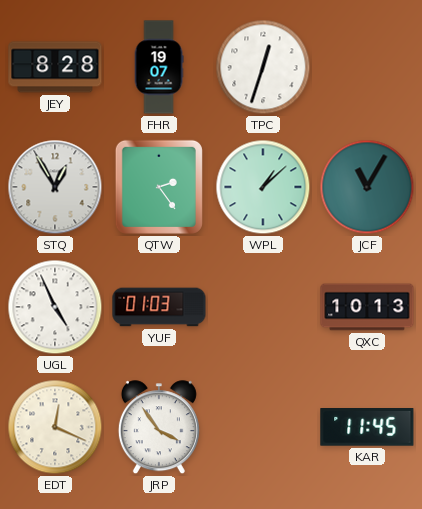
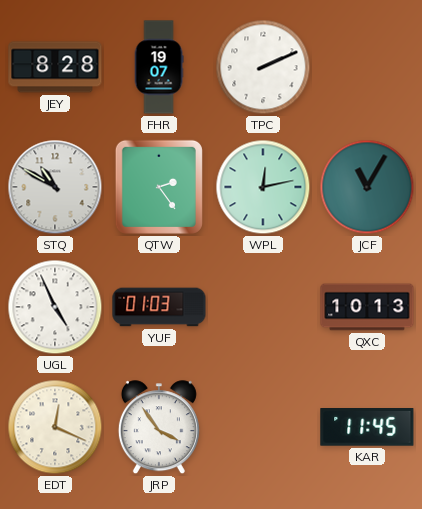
TPC: 12:33 -> 2:11 (263, 67)
STQ: 12:55 -> 10:50 (55, 187)
WPL: 1:08 -> 12:13 (263, 187)
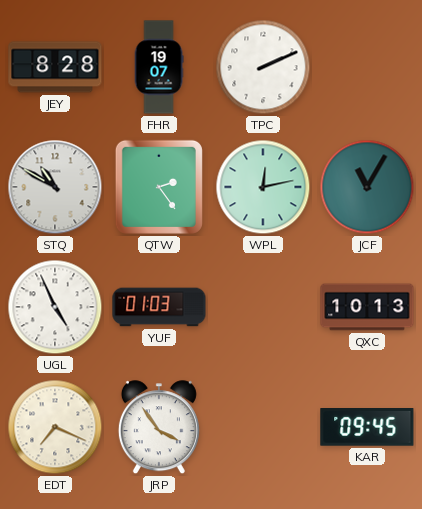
EDT: 12:19 -> 7:19 (55, 427)
KAR: 11:45 -> 09:45 (367, 428)
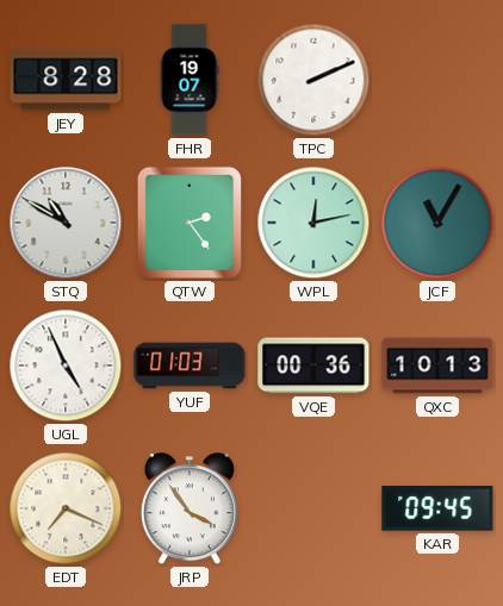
VQE: none -> 00:36 (313, 366)
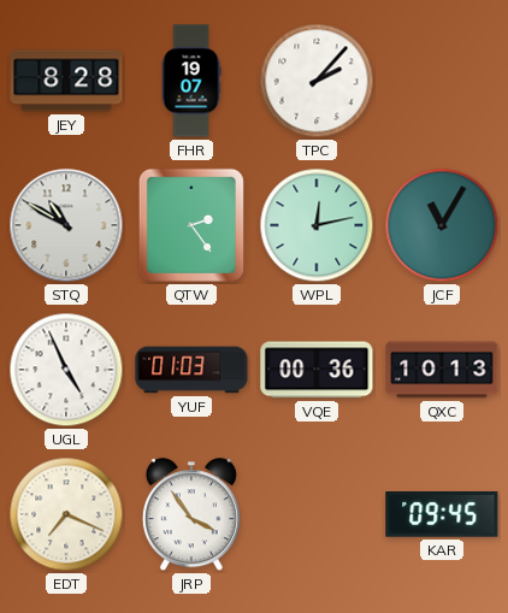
TPC: 2:11 -> 2:07 (317, 81)
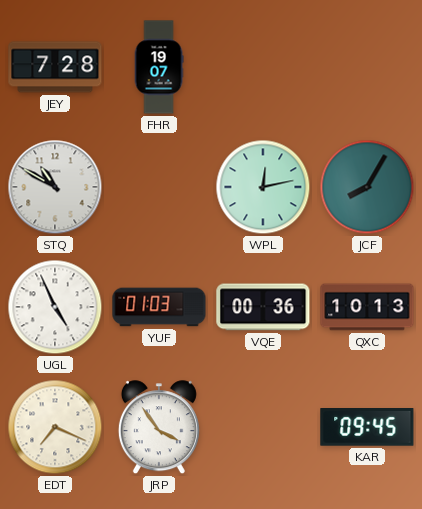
JEY: 8:28 -> 7:28 (55, 67)
TPC: 2:07 -> none (317, 81)
QTW: 2:24 -> none (191, 225)
JCF: 11:05 -> 8:05 (367, 187)
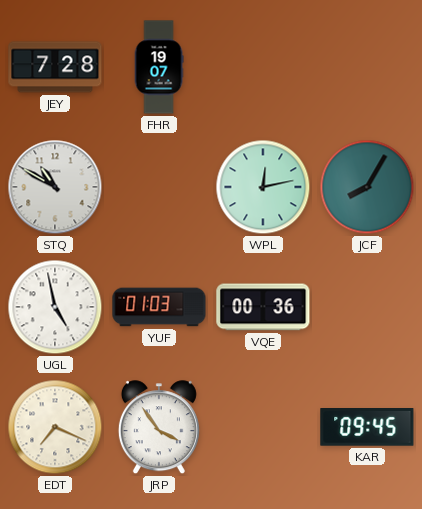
UGL: 4:56 -> 4:58 (55, 307)
QXC: 10:13 -> none (367, 307)
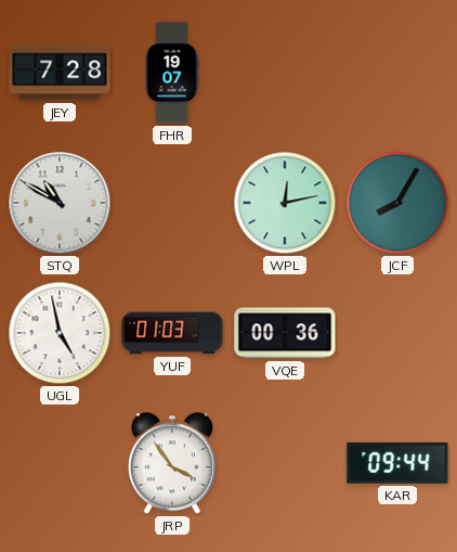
EDT: 7:19 -> none (55, 427)
KAR: 09:45 -> 09:44 (397, 464)
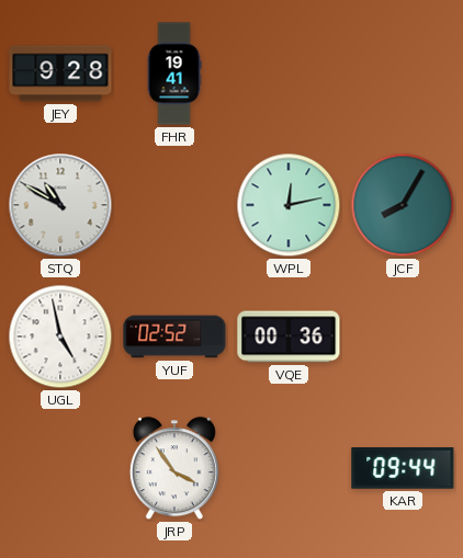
JEY: 7:28 -> 9:28 (60, 73)
FHR: 19:07 -> 19:41 (174, 73)
YUF: 01:03 -> 02:52 (174, 337)
